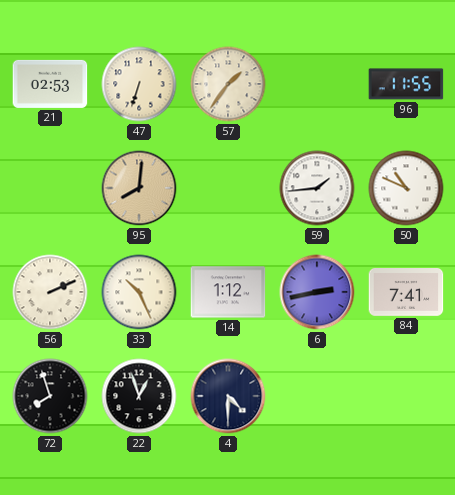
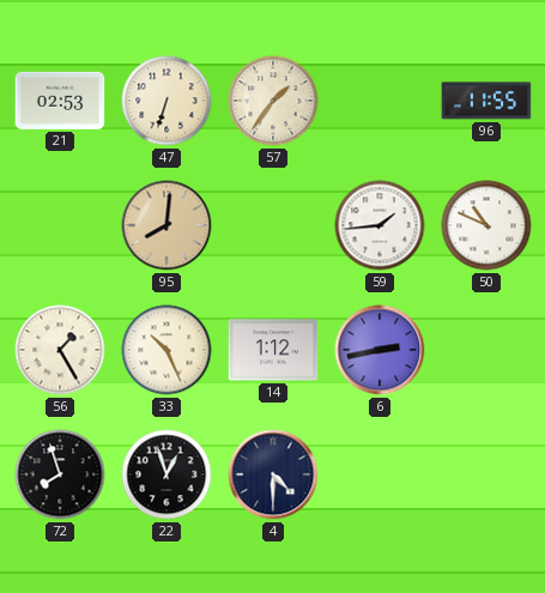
56: 2:11 -> 1:25 (60, 350)
84: 7:41 -> none (406, 293)
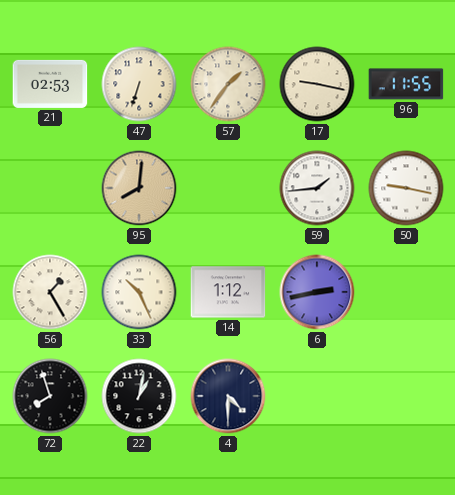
17: none -> 9:17 (317, 84)
50: 10:49 -> 9:17 (406, 188)
22: 12:57 -> 1:02 (139, 396)
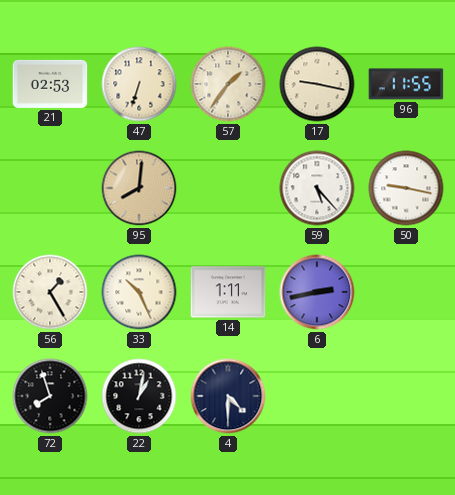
59: 1:44 -> 5:23 (317, 188)
14: 1:12 -> 1:11 (228, 292)
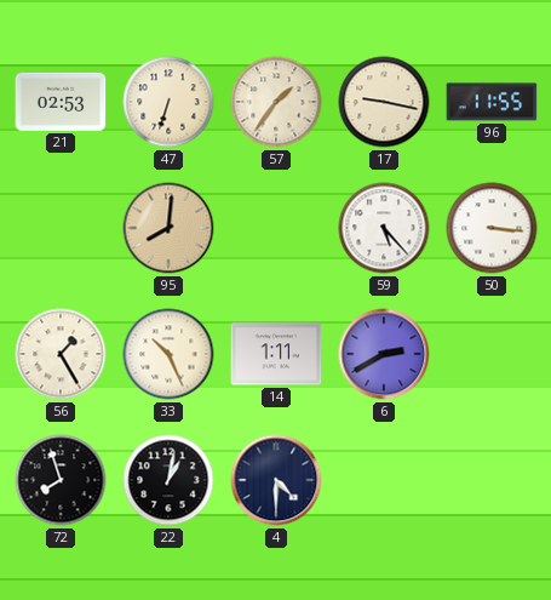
50: 9:17 -> 3:16 (492, 228)
6: 2:43 -> 2:40 (384, 354)
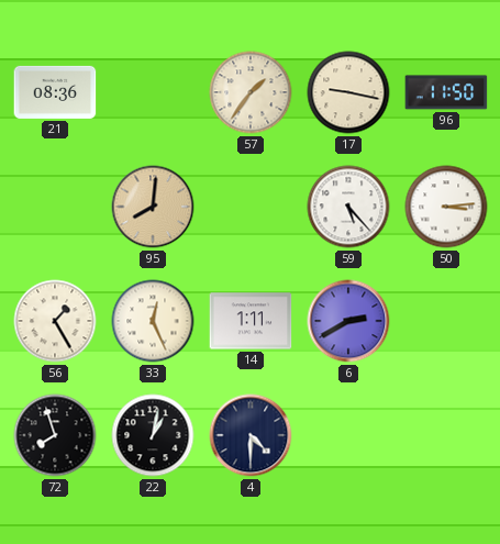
21: 02:53 -> 08:36 (55, 92)
47: 6:33 -> none (168, 102)
96: 11:55 -> 11:50 (446, 92)
50: 3:16 -> 3:14 (446, 207)
33: 10:26 -> 12:26 (153, 321)
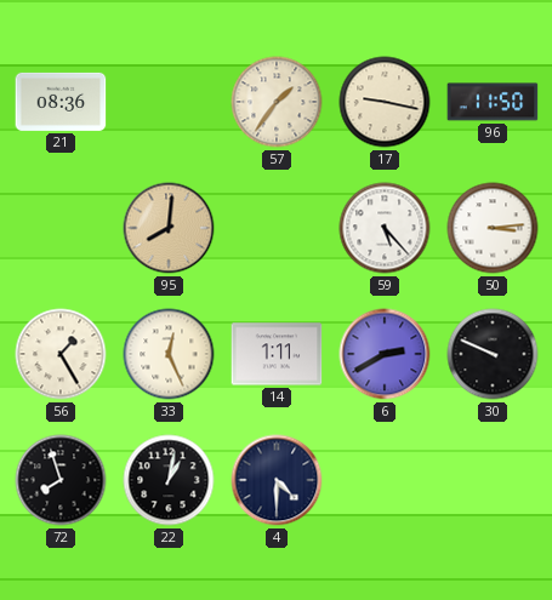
30: none -> 9:49 (493, 354)
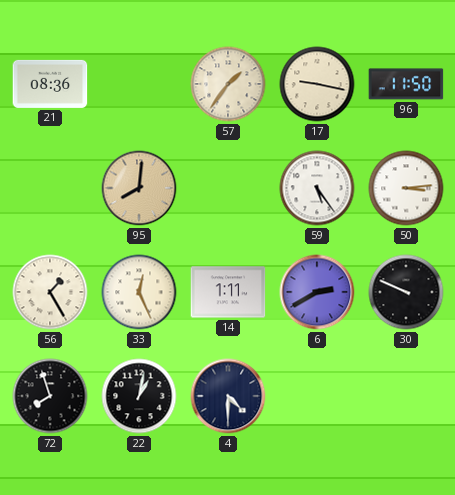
59: 5:23 -> 5:24 (317, 188)
